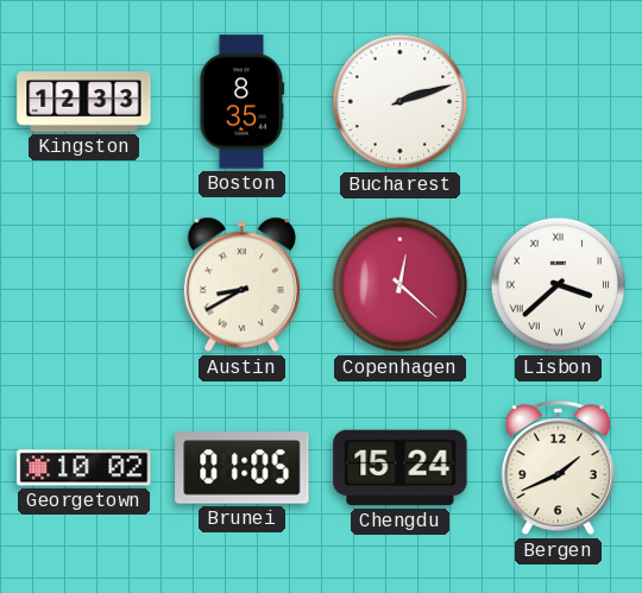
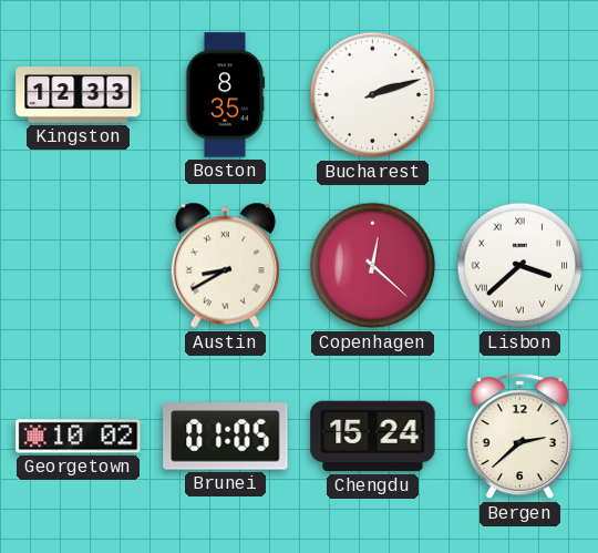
Bergen: 1:41 -> 2:38 (519, 438)
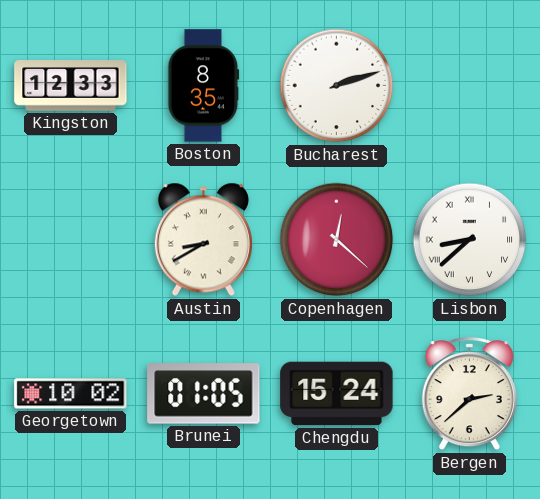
Lisbon: 3:38 -> 8:38 (470, 240)
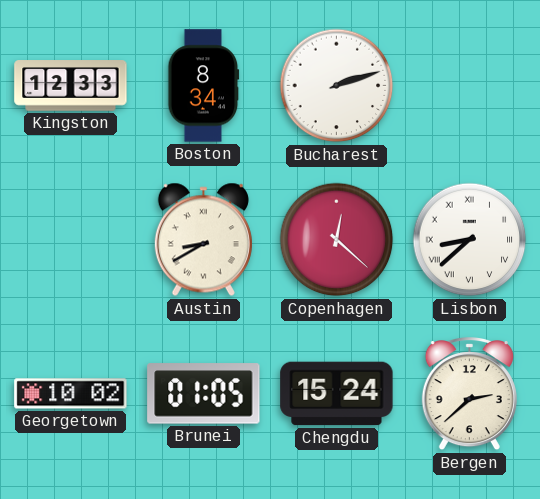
Boston: 8:35 -> 8:34 (204, 86)
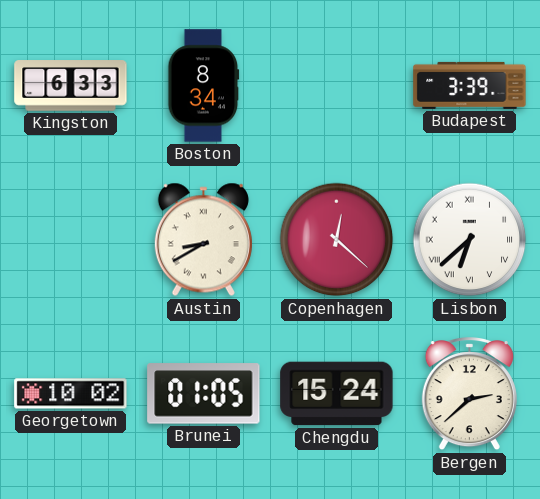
Kingston: 12:33 -> 6:33 (71, 86)
Bucharest: 2:12 -> none (337, 86)
Budapest: none -> 3:39 (470, 85)
Lisbon: 8:38 -> 6:38 (470, 240)
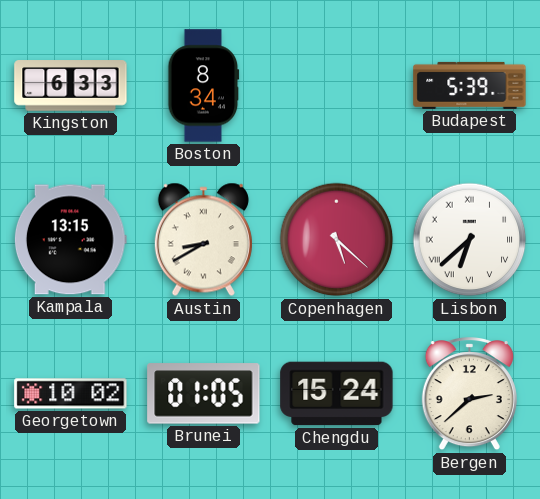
Budapest: 3:39 -> 5:39 (470, 85)
Kampala: none -> 13:15 (70, 240)
Copenhagen: 12:22 -> 5:22 (337, 240)
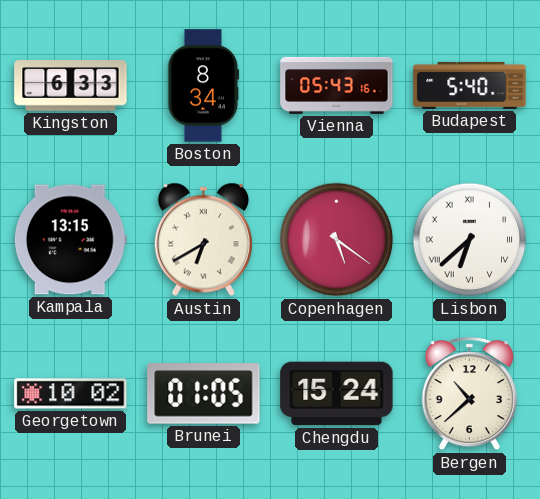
Vienna: none -> 05:43 (337, 85)
Budapest: 5:39 -> 5:40 (470, 85)
Austin: 8:40 -> 6:40 (203, 240)
Copenhagen: 5:22 -> 5:21 (337, 240)
Bergen: 2:38 -> 10:38 (469, 395)
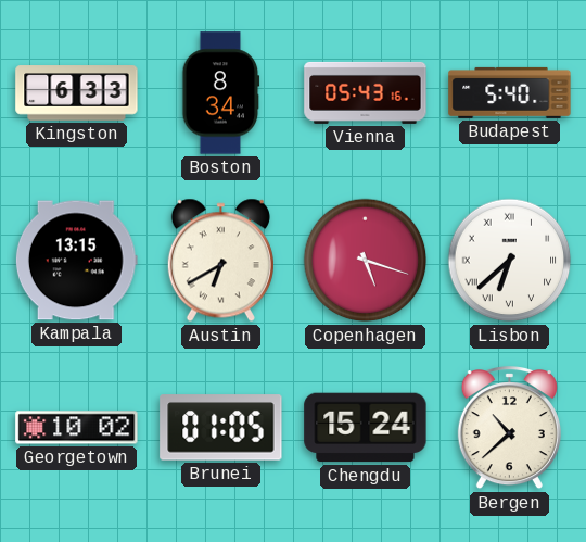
Copenhagen: 5:21 -> 5:18 (366, 261)
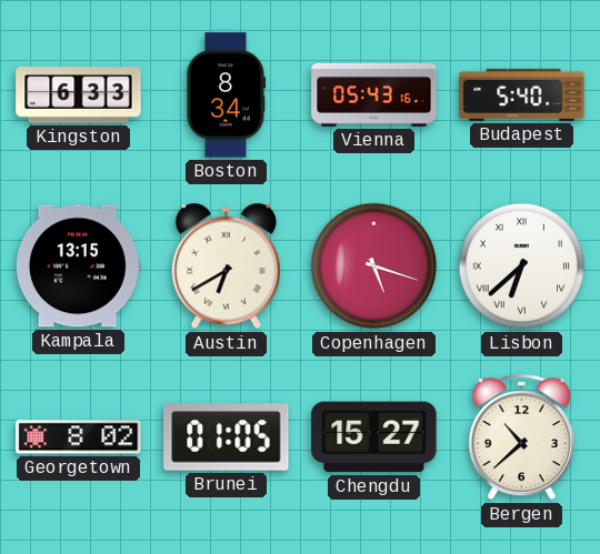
Georgetown: 10:02 -> 8:02 (79, 437)
Chengdu: 15:24 -> 15:27 (374, 437)
